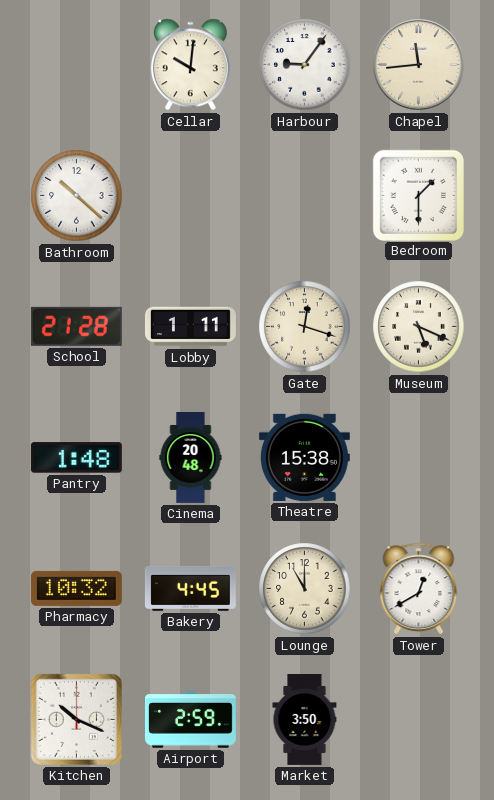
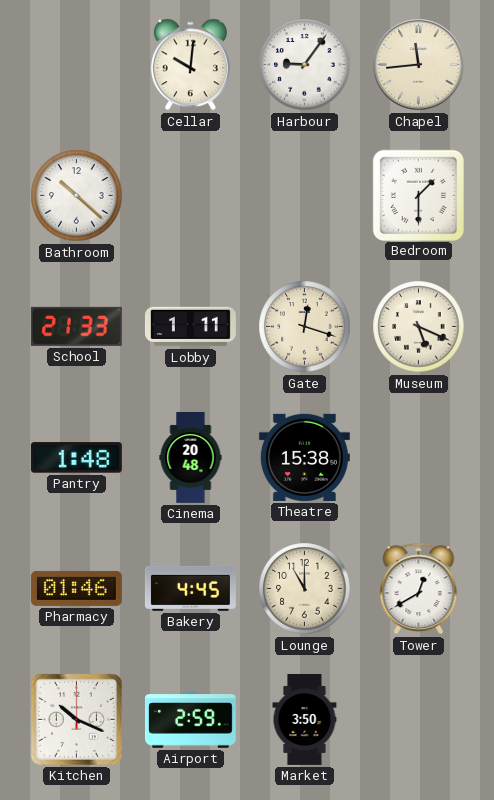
School: 21:28 -> 21:33 (76, 326)
Pharmacy: 10:32 -> 01:46 (76, 588)
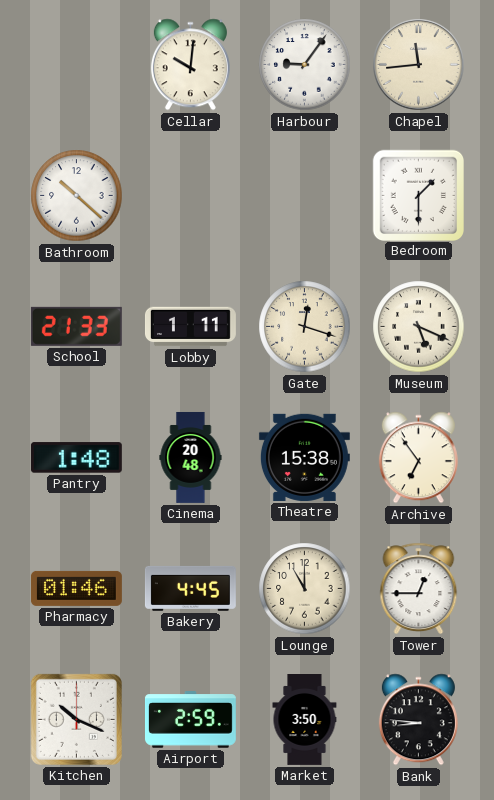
Archive: none -> 6:54 (418, 458)
Tower: 12:40 -> 12:45 (419, 589)
Bank: none -> 8:46 (418, 720)
